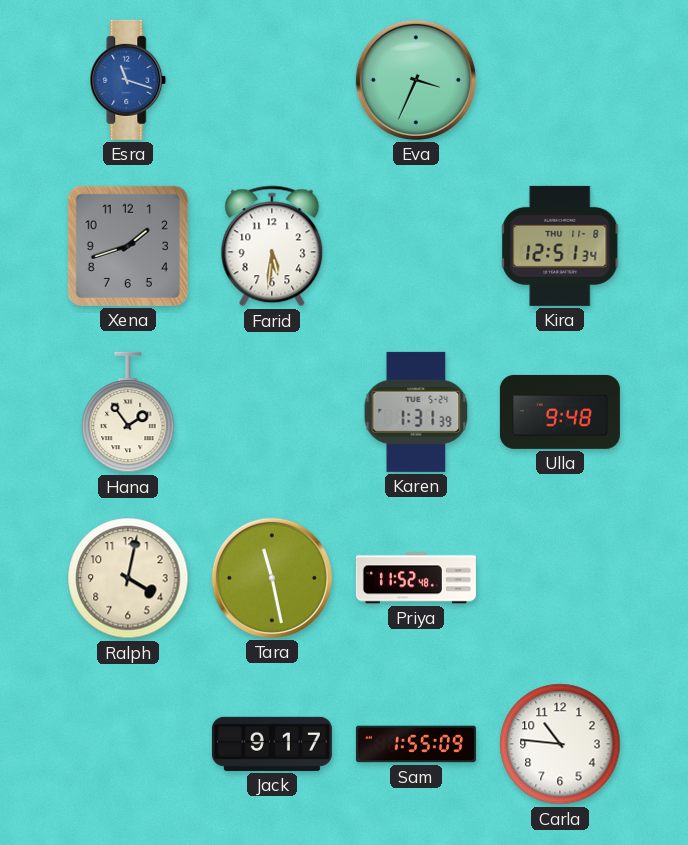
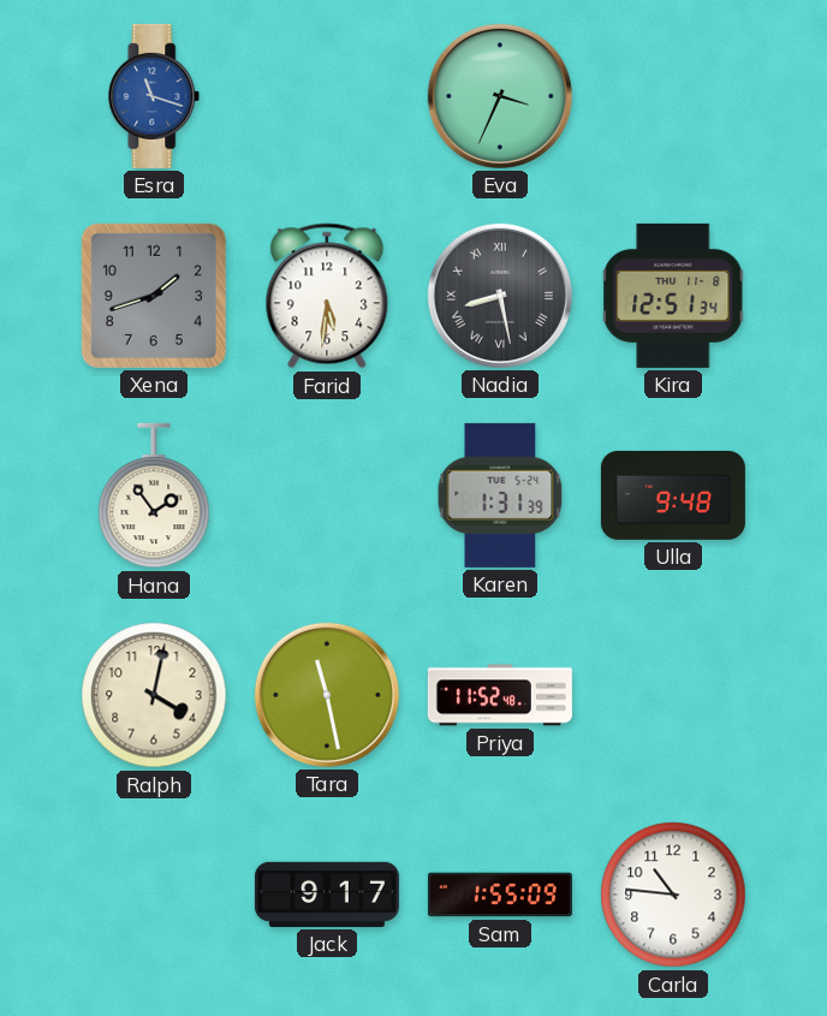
Nadia: none -> 8:28 (500, 296)
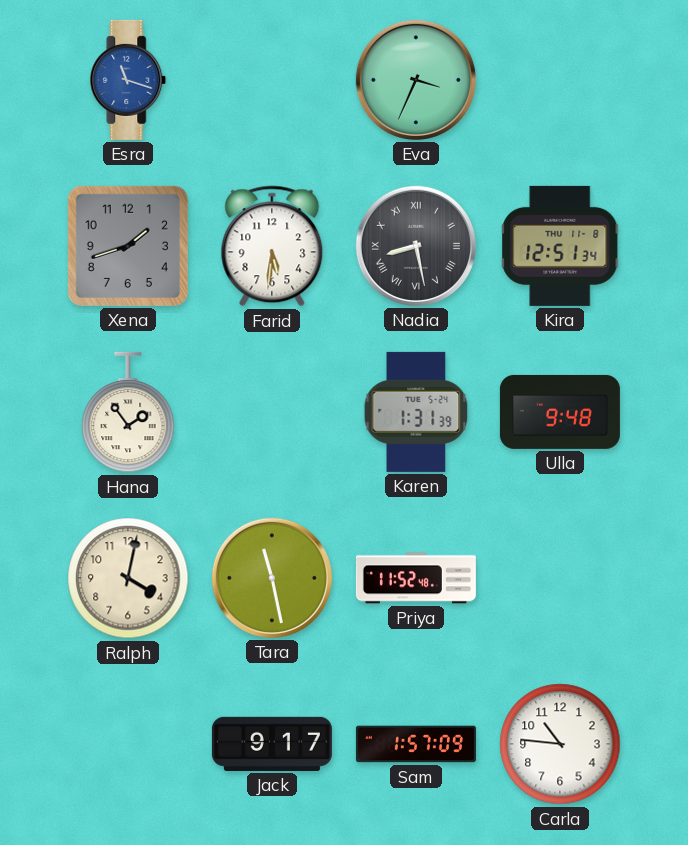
Sam: 1:55 -> 1:57 (416, 744)
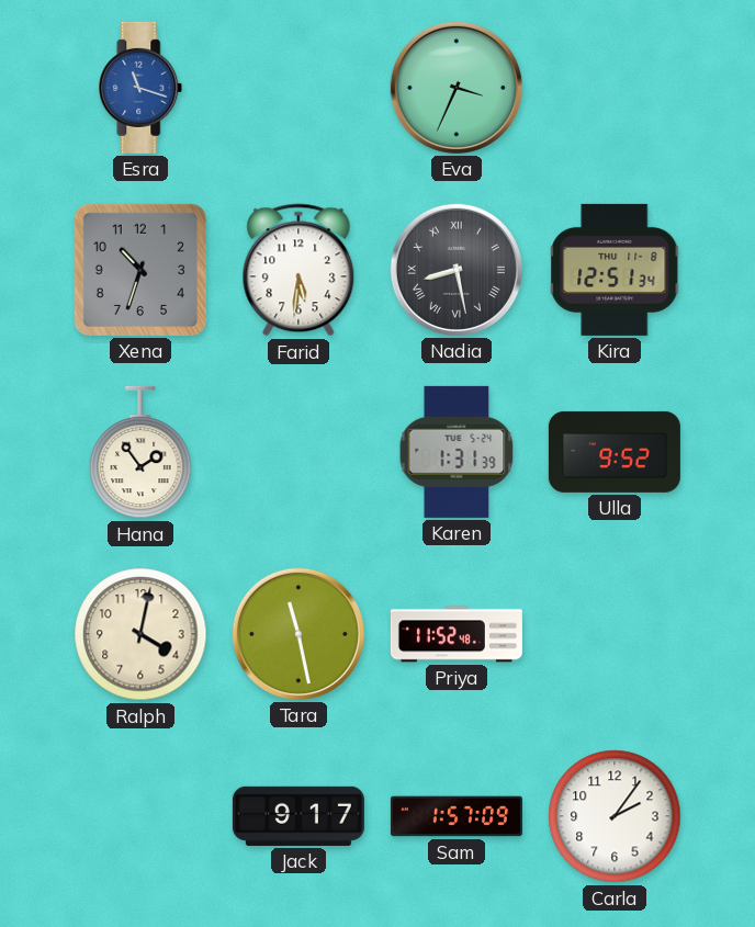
Xena: 1:42 -> 10:33 (140, 270)
Ulla: 9:48 -> 9:52 (615, 452)
Carla: 10:46 -> 2:06 (615, 816)
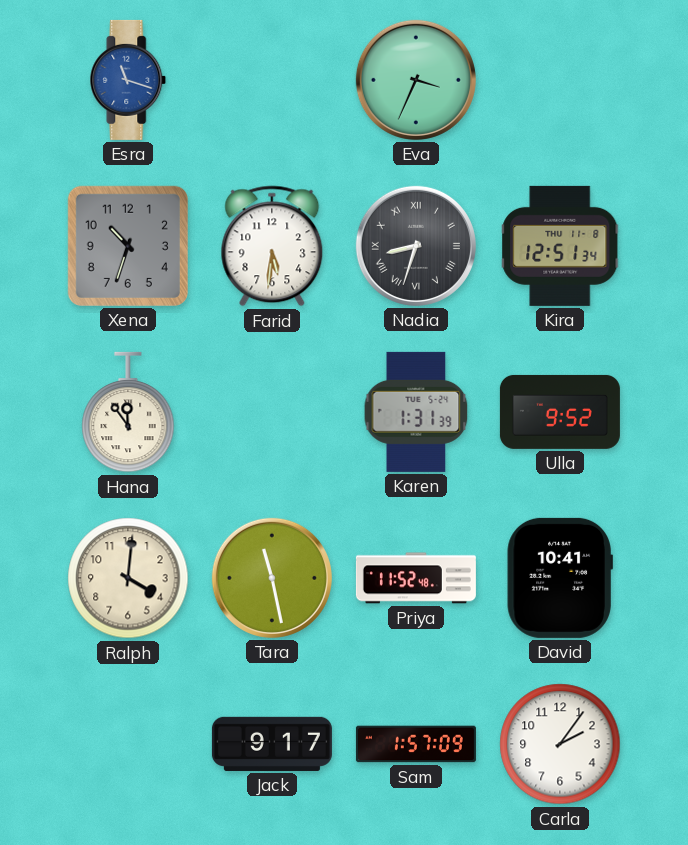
Nadia: 8:28 -> 8:33 (416, 246)
Hana: 1:54 -> 11:54 (128, 412)
Ralph: 4:02 -> 4:01 (128, 578)
David: none -> 10:41 (560, 578)
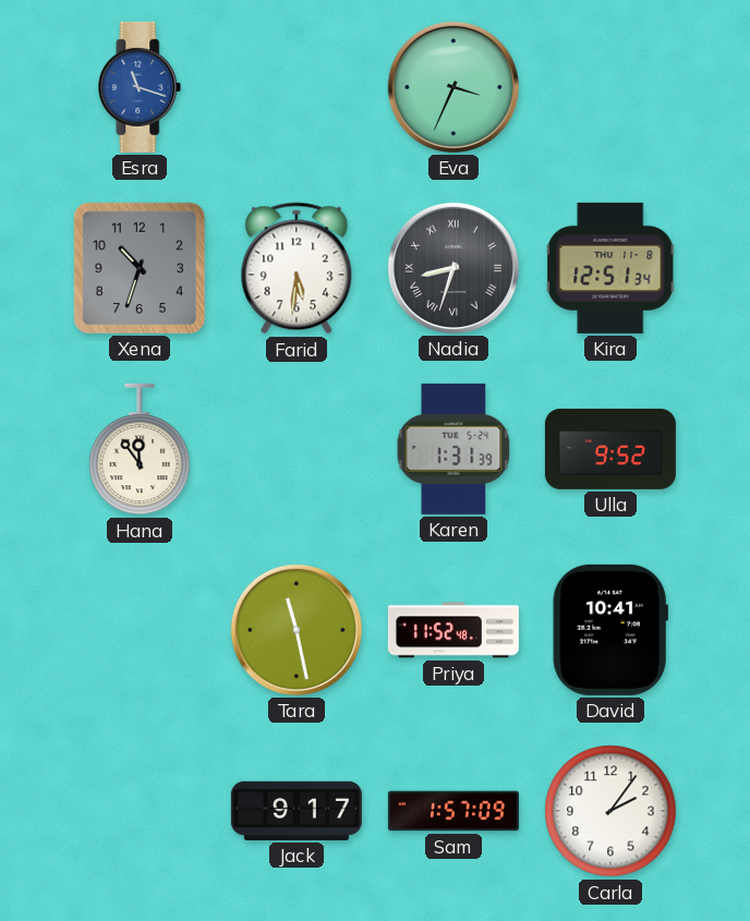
Ralph: 4:01 -> none (128, 578)
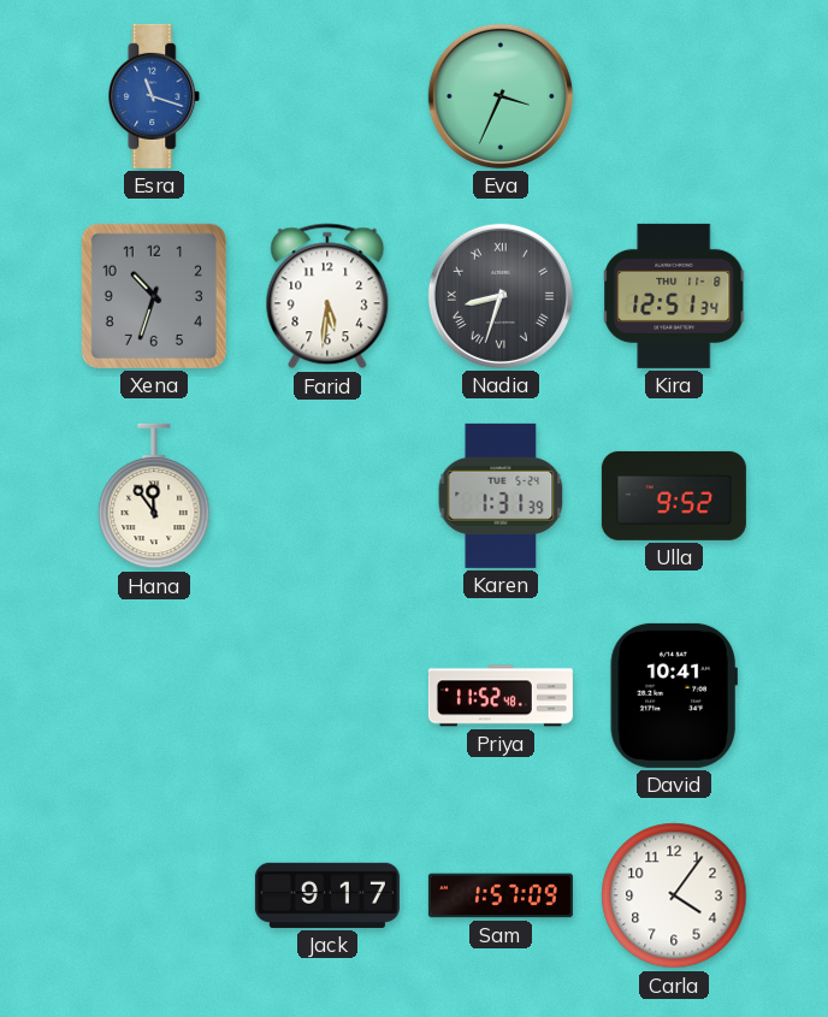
Tara: 11:28 -> none (297, 630)
Carla: 2:06 -> 4:06 (674, 895)
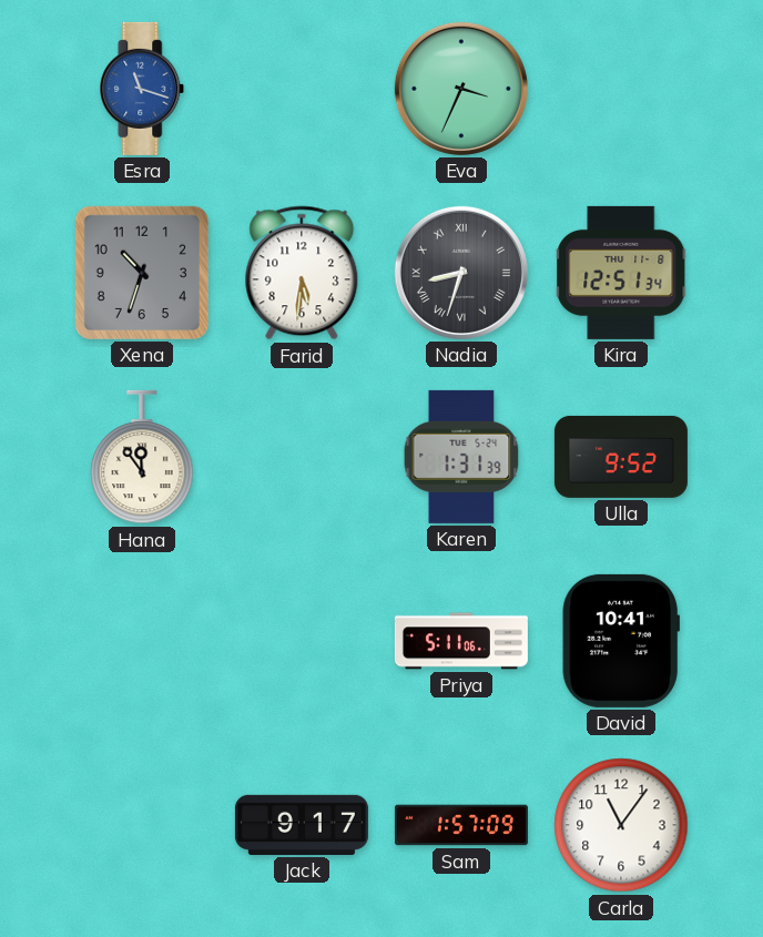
Priya: 11:52 -> 5:11 (461, 641)
Carla: 4:06 -> 11:06 (621, 825)
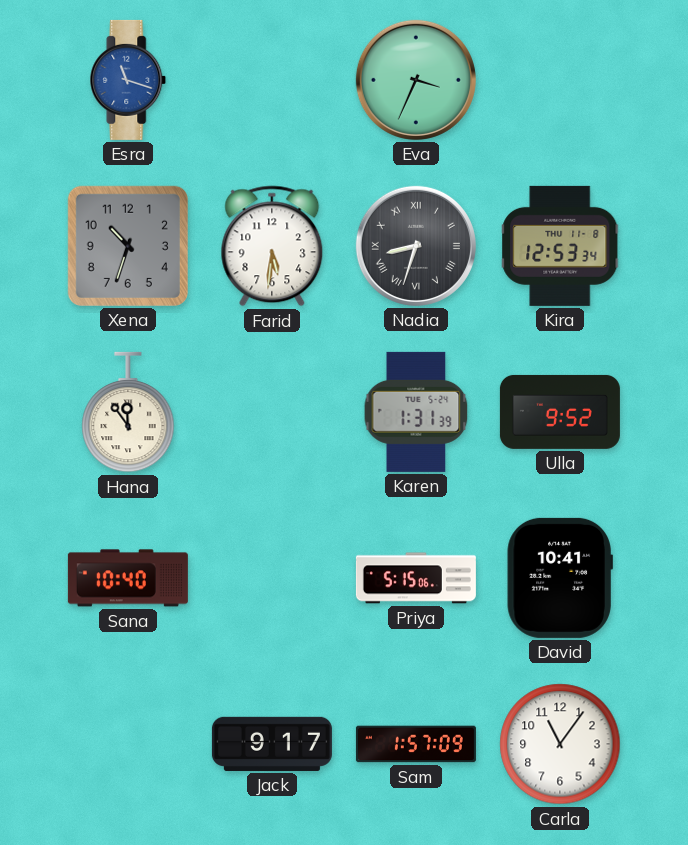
Kira: 12:51 -> 12:53 (561, 246)
Sana: none -> 10:40 (128, 578)
Priya: 5:11 -> 5:15 (416, 578)
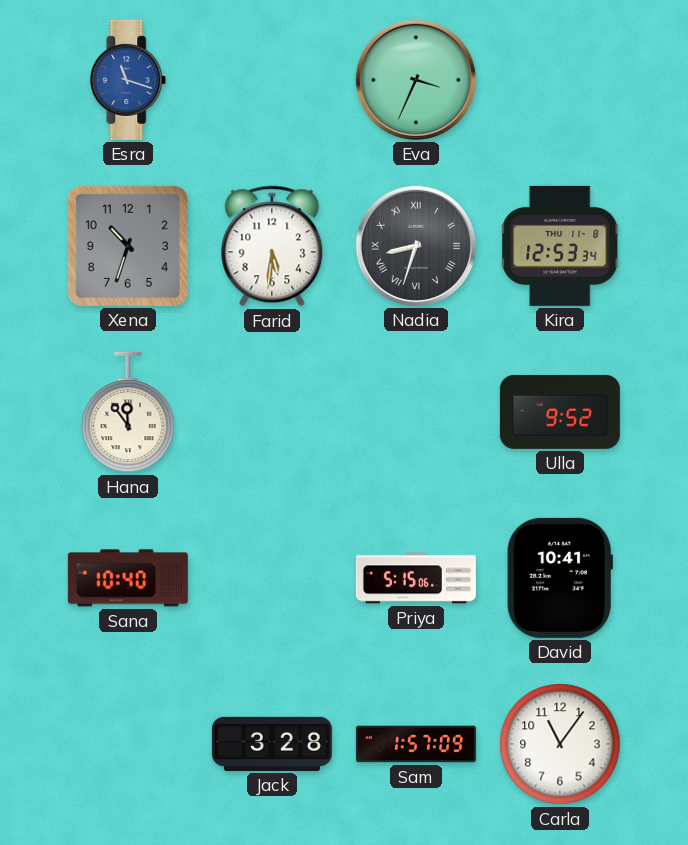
Karen: 1:31 -> none (416, 412)
Jack: 9:17 -> 3:28 (272, 744)
